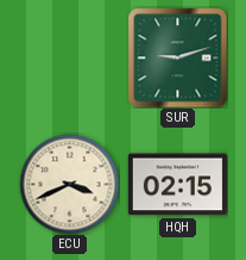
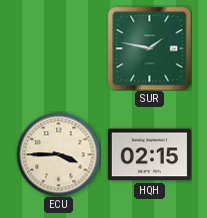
SUR: 9:12 -> 1:47 (149, 48)
ECU: 3:41 -> 3:45 (58, 154)
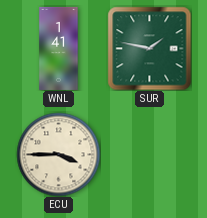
WNL: none -> 1:41 (59, 48)
HQH: 02:15 -> none (149, 155)
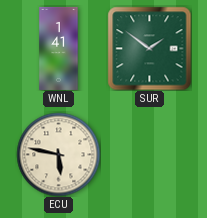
SUR: 1:47 -> 1:51 (149, 48)
ECU: 3:45 -> 5:47 (58, 154)
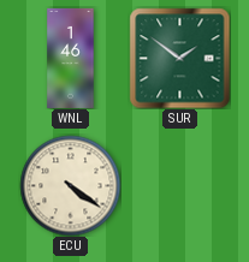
WNL: 1:41 -> 1:46 (71, 58)
ECU: 5:47 -> 4:21 (70, 185)
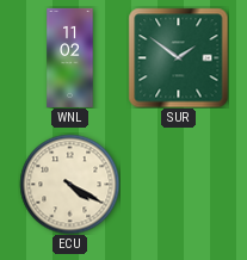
WNL: 1:46 -> 11:02 (70, 57)
ECU: 4:21 -> 4:20 (69, 184)
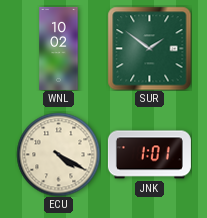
WNL: 11:02 -> 10:02 (59, 48)
JNK: none -> 1:01 (149, 155)
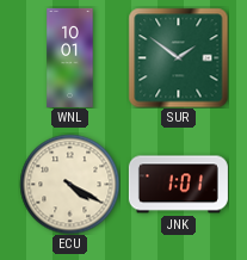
WNL: 10:02 -> 10:01 (70, 57)
